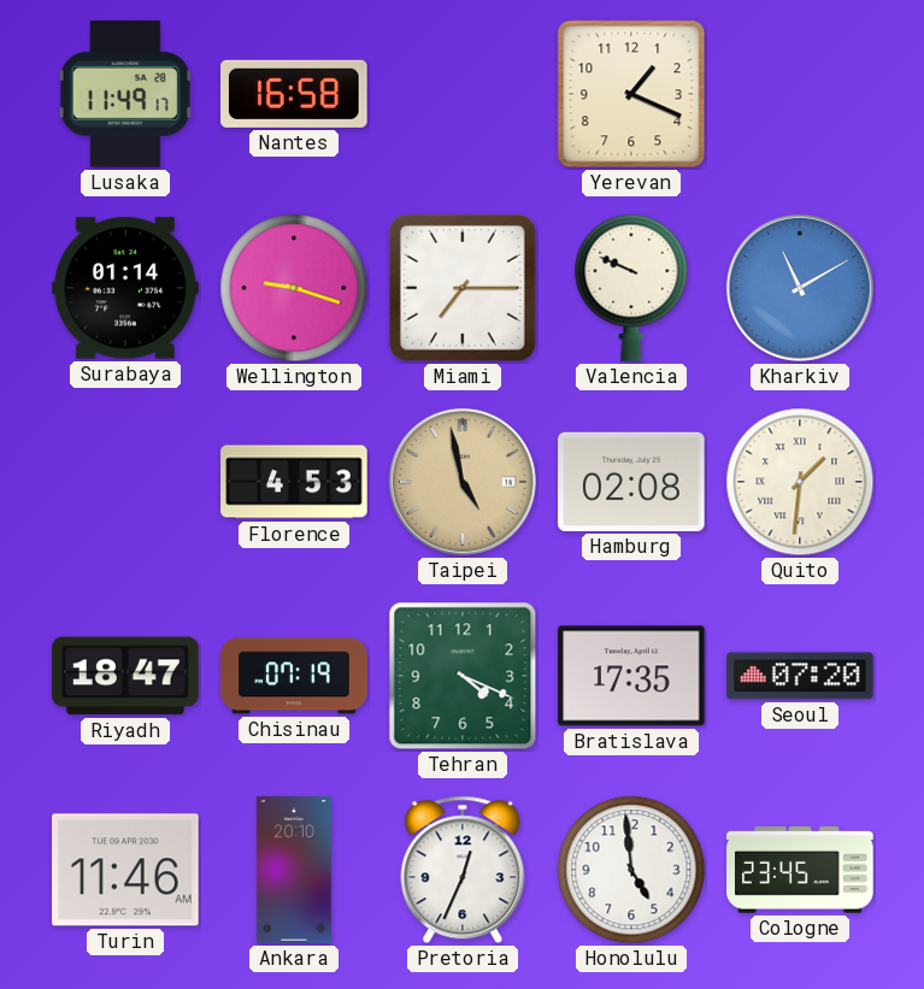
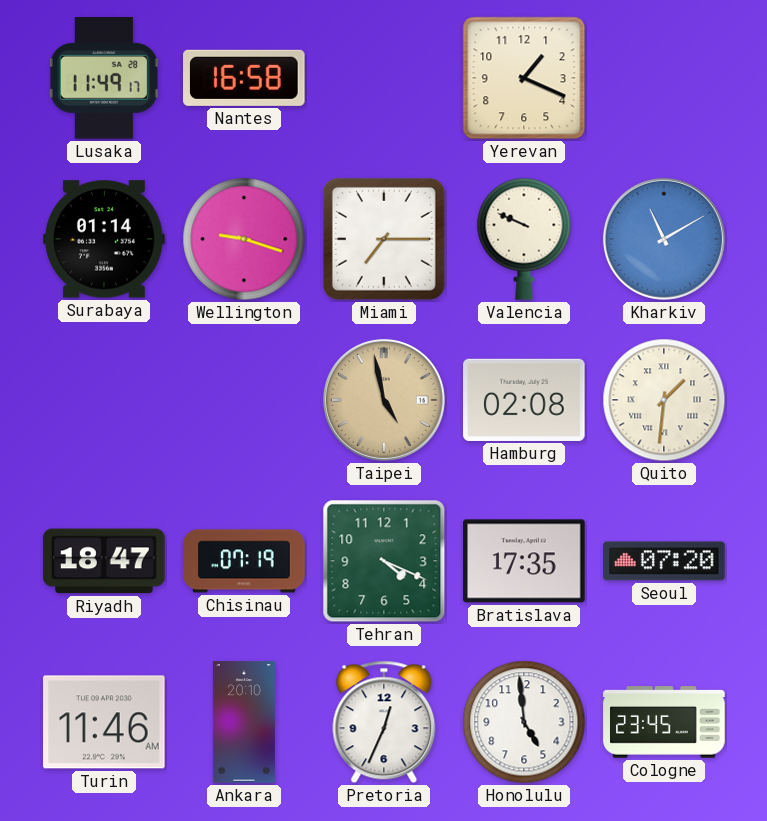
Florence: 4:53 -> none (294, 482)
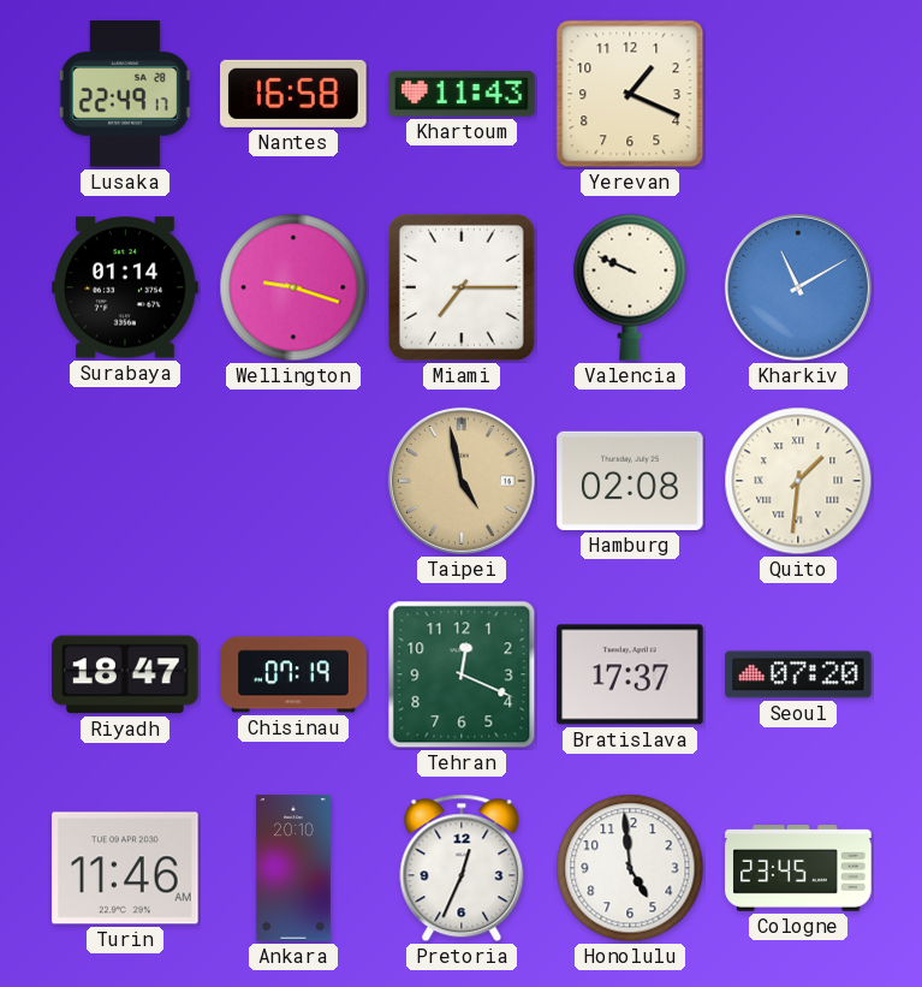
Lusaka: 11:49 -> 22:49 (125, 94)
Khartoum: none -> 11:43 (462, 94)
Tehran: 4:19 -> 12:19 (462, 674)
Bratislava: 17:35 -> 17:37 (630, 674)
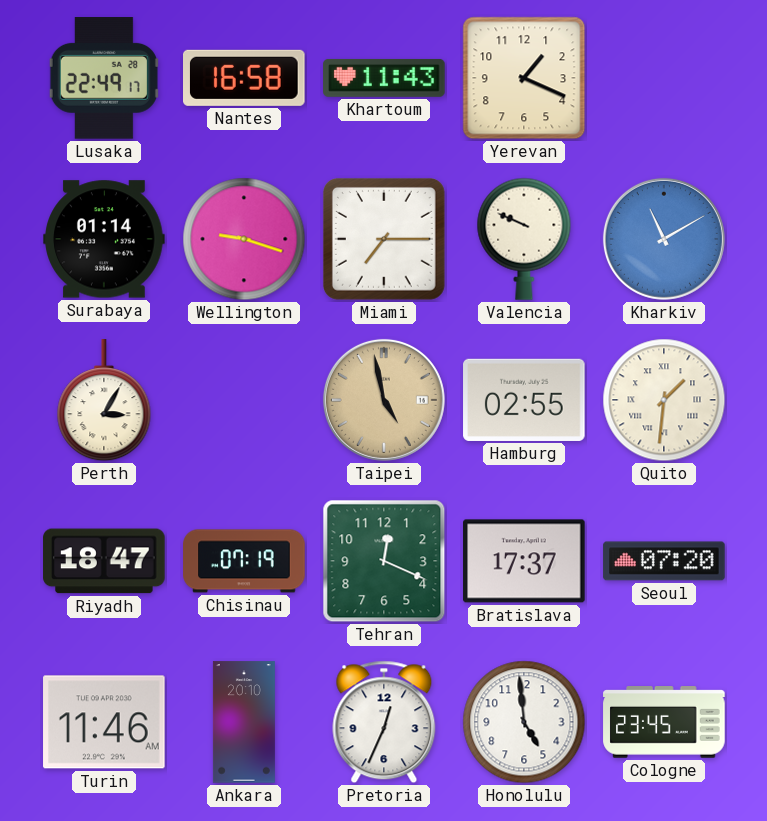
Perth: none -> 3:05 (104, 401)
Hamburg: 02:08 -> 02:55 (524, 400)
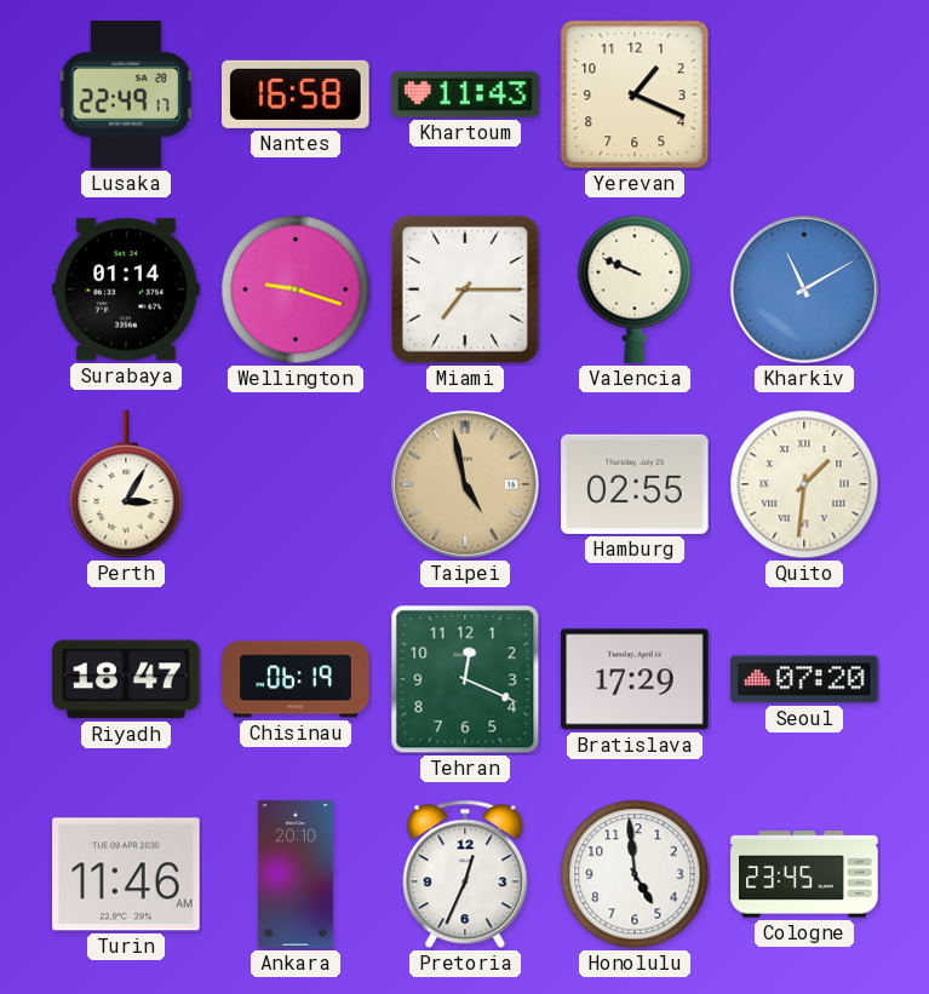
Chisinau: 07:19 -> 06:19 (296, 679)
Bratislava: 17:37 -> 17:29 (635, 679)
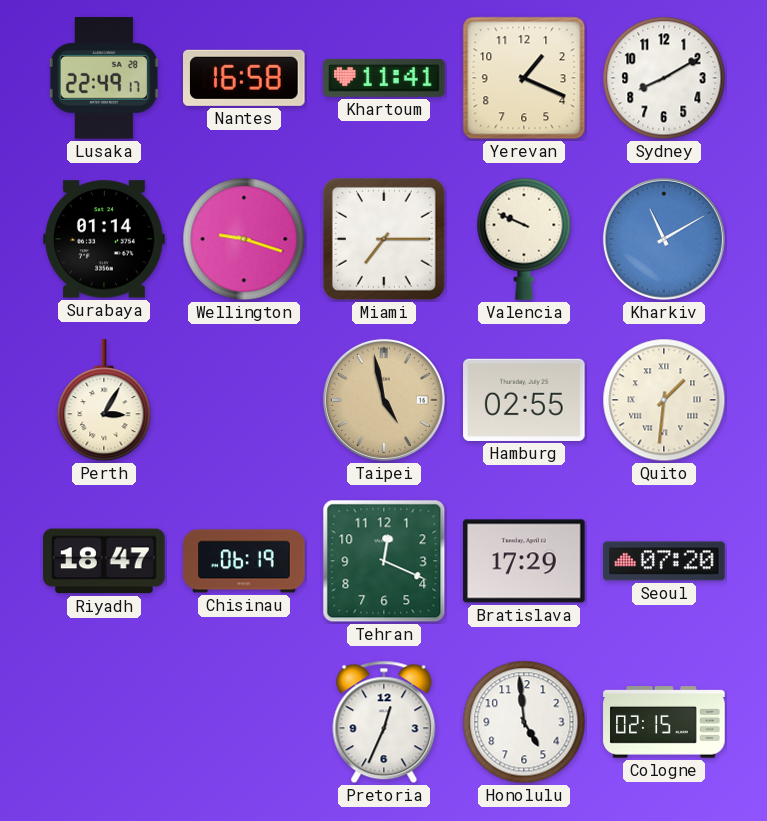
Khartoum: 11:43 -> 11:41 (384, 78)
Sydney: none -> 8:10 (664, 78)
Turin: 11:46 -> none (126, 874)
Ankara: 20:10 -> none (296, 874)
Cologne: 23:45 -> 02:15 (664, 722)
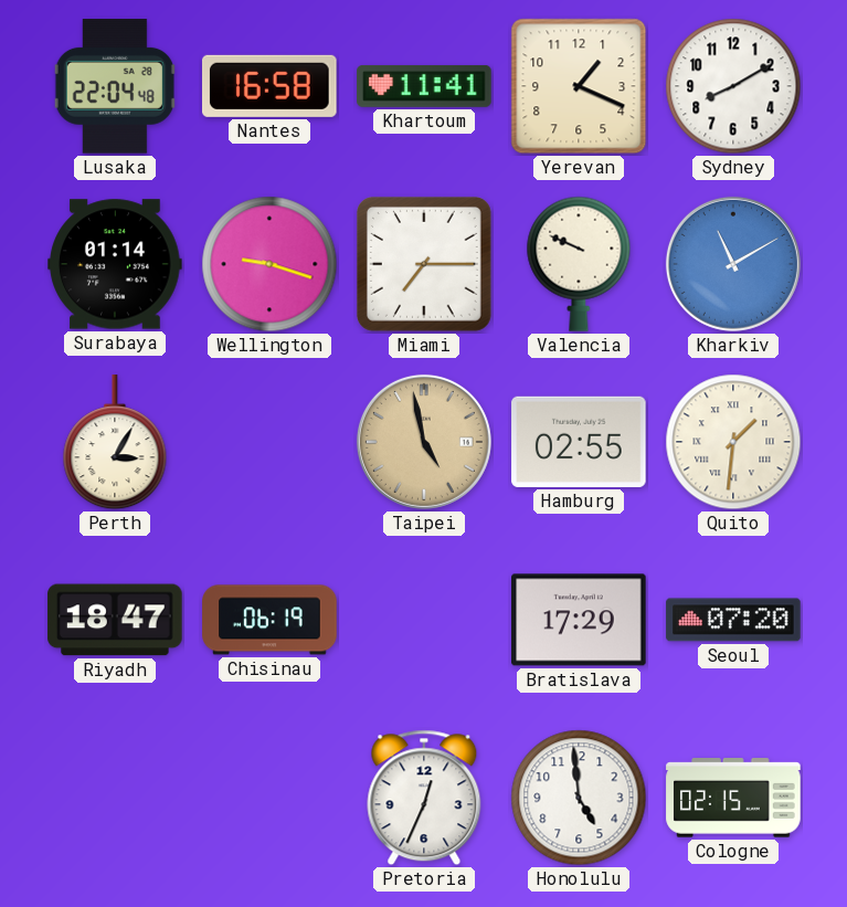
Lusaka: 22:49 -> 22:04 (115, 86)
Tehran: 12:19 -> none (384, 561)
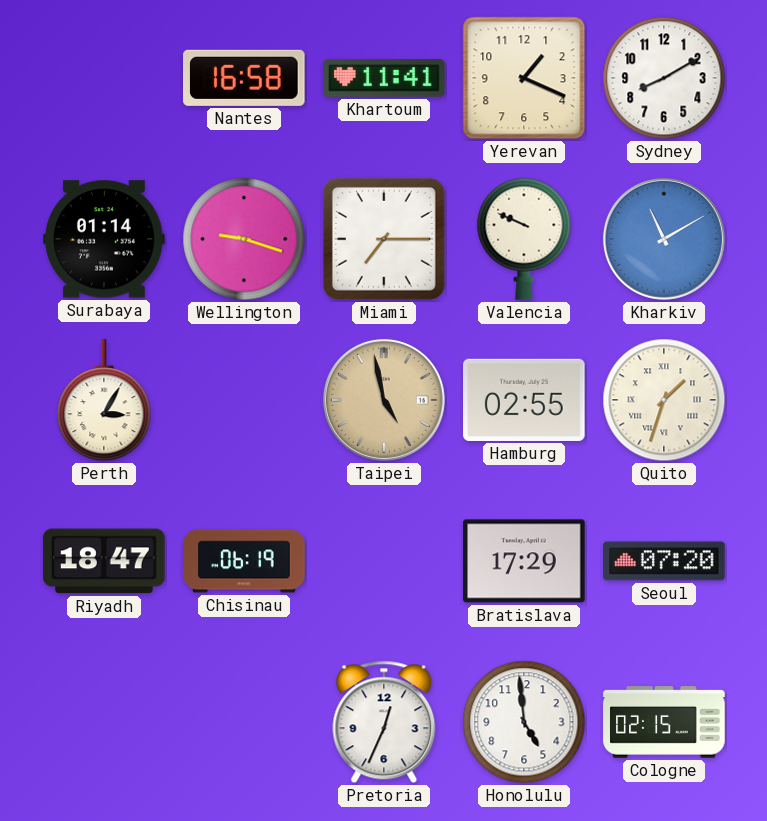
Lusaka: 22:04 -> none (115, 86)
Quito: 1:31 -> 1:33 (664, 400)
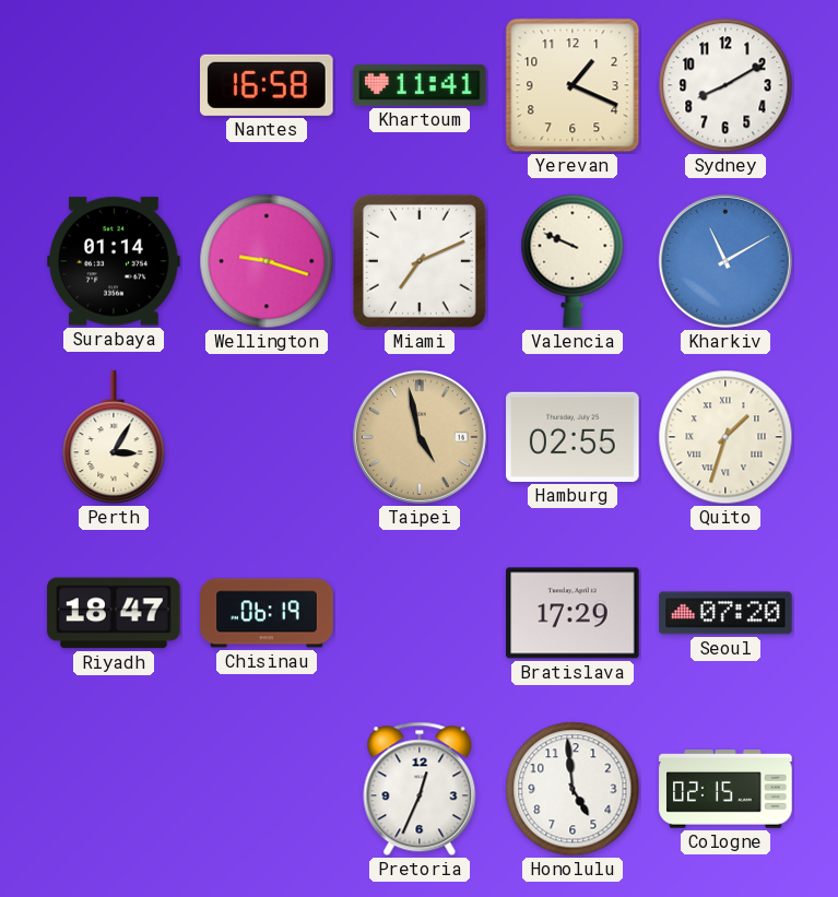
Miami: 7:15 -> 7:11 (420, 261)
